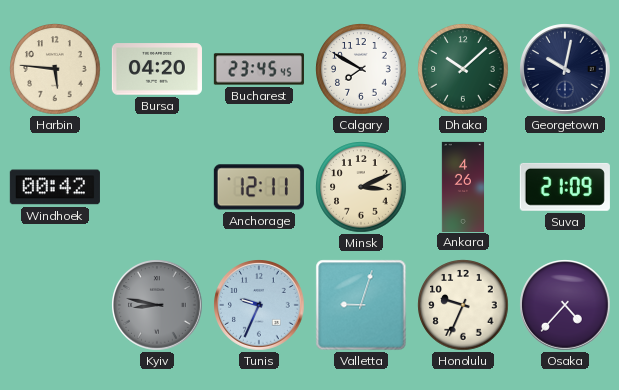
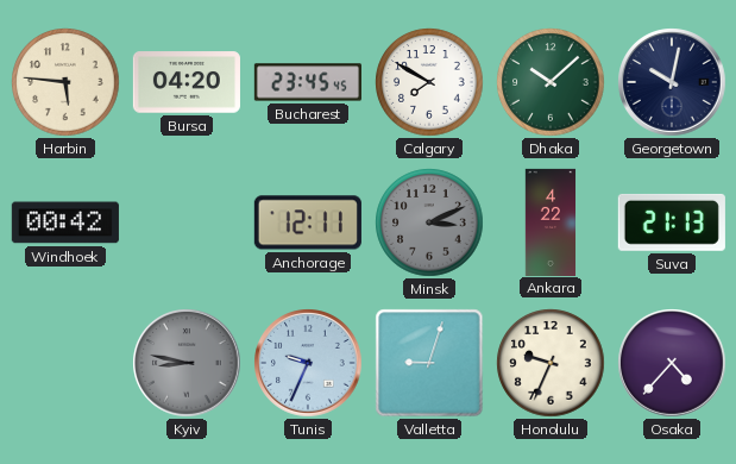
Minsk dial: cream -> grey (429, 222)
Ankara: 4:26 -> 4:22 (551, 221)
Suva: 21:09 -> 21:13 (672, 222)
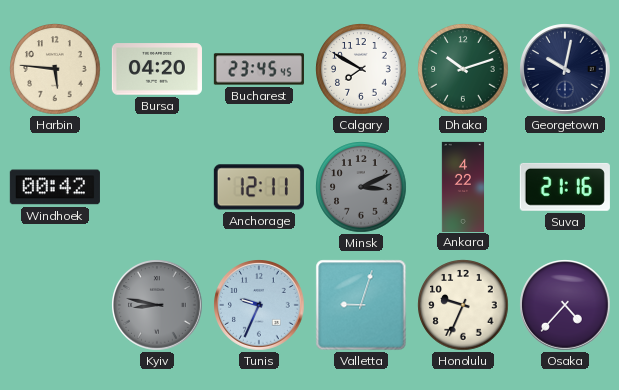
Dhaka: 10:08 -> 10:12 (463, 69)
Suva: 21:13 -> 21:16 (565, 187)
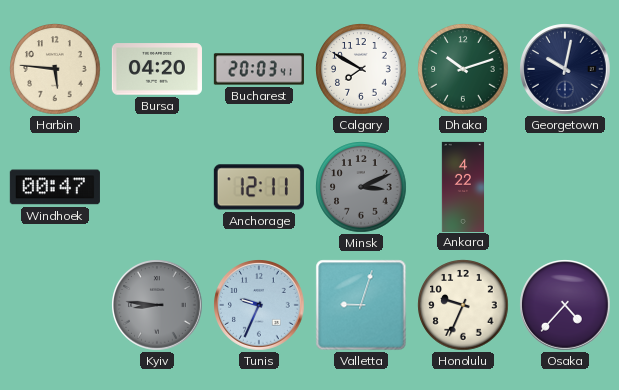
Bucharest: 23:45 -> 20:03 (259, 69)
Windhoek: 00:42 -> 00:47 (55, 187)
Suva: 21:16 -> none (565, 187)
Kyiv: 8:47 -> 8:46 (157, 305)
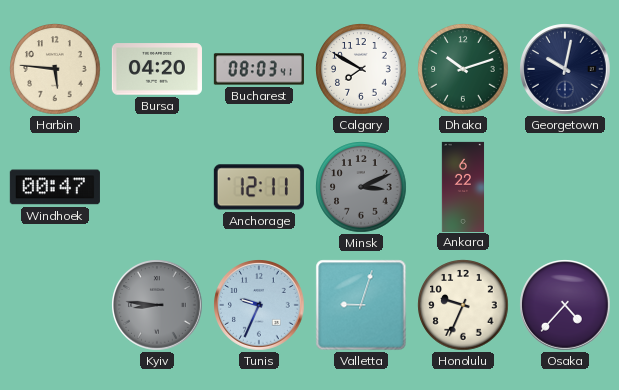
Bucharest: 20:03 -> 08:03 (259, 69)
Ankara: 4:22 -> 6:22 (463, 186)
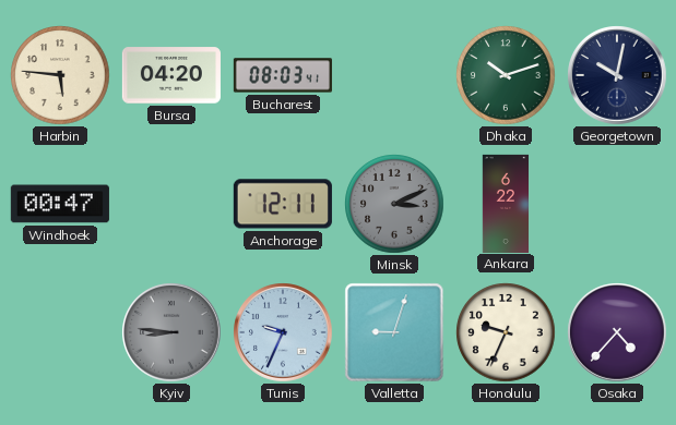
Calgary: 7:50 -> none (361, 69)
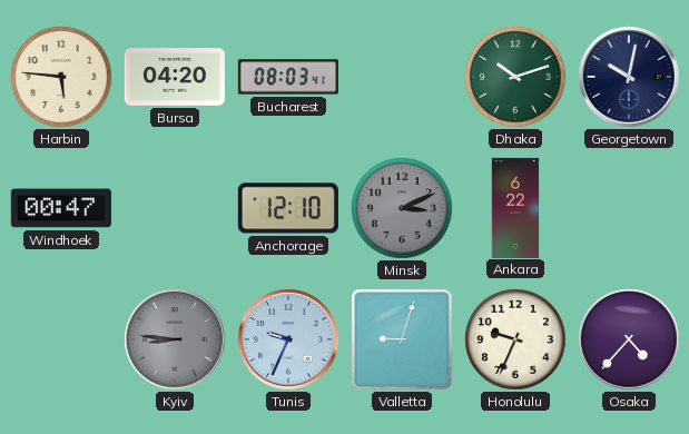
Anchorage: 12:11 -> 12:10 (288, 208)
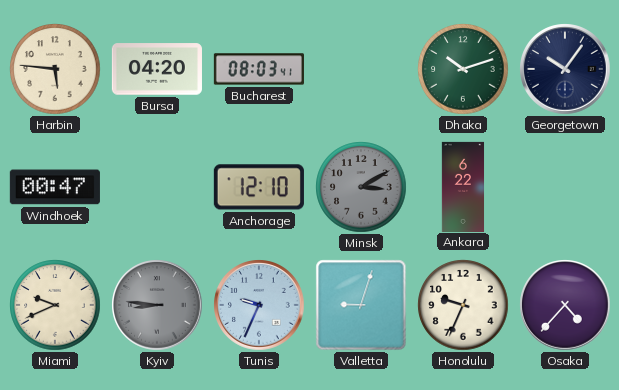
Georgetown: 10:02 -> 10:06 (565, 69)
Minsk: 3:11 -> 3:10 (361, 187)
Miami: none -> 9:41 (55, 305)
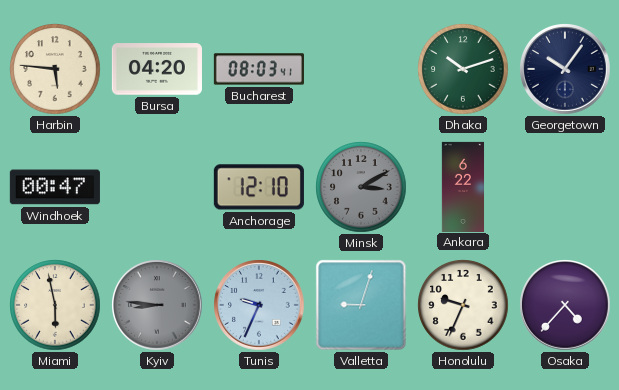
Miami: 9:41 -> 5:58 (55, 305)
